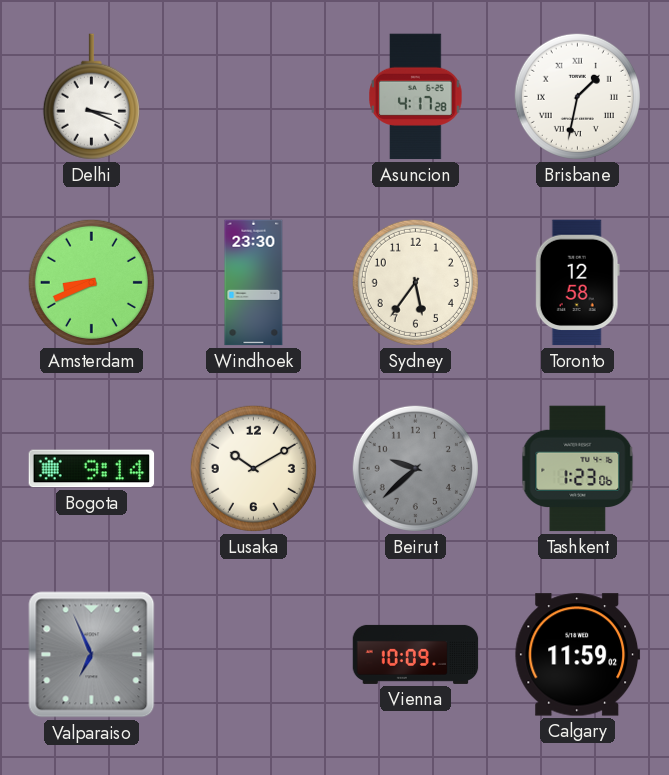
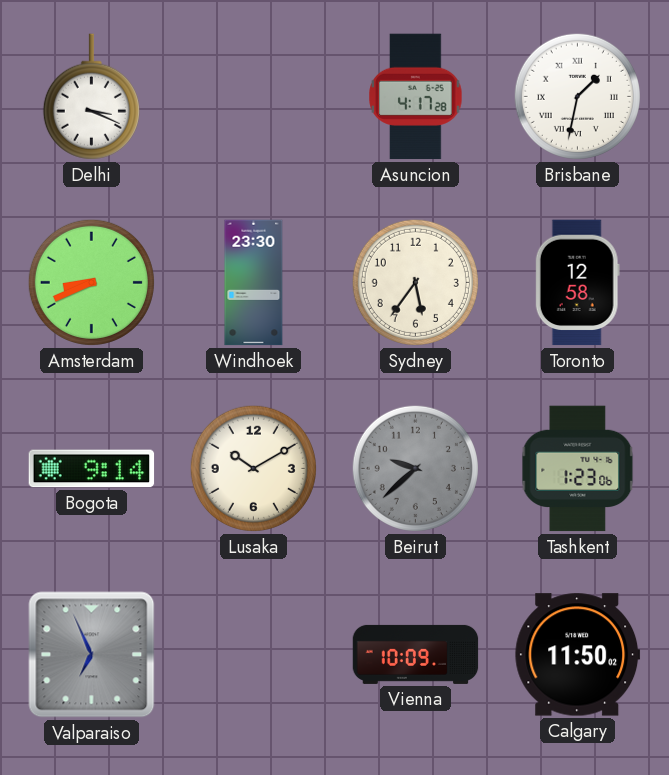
Calgary: 11:59 -> 11:50 (578, 655)
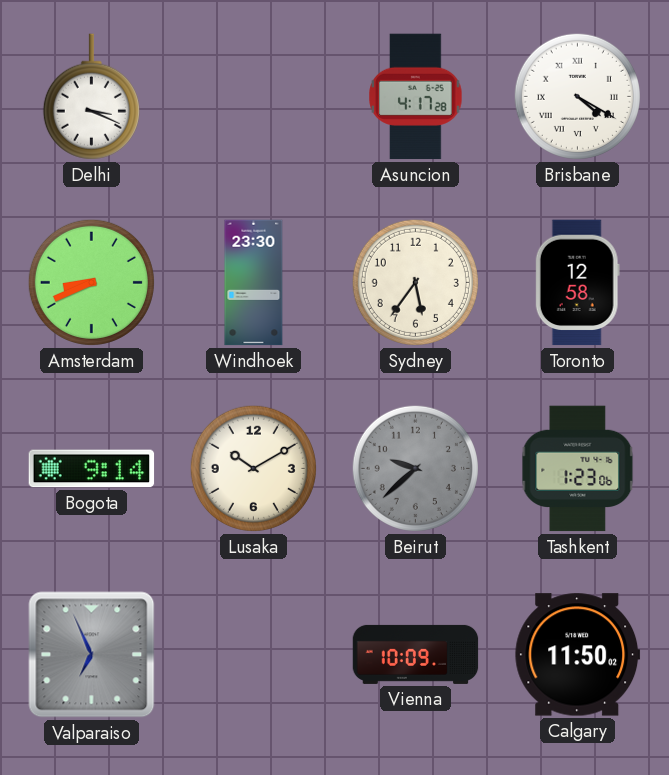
Brisbane: 1:32 -> 4:20 (577, 96)
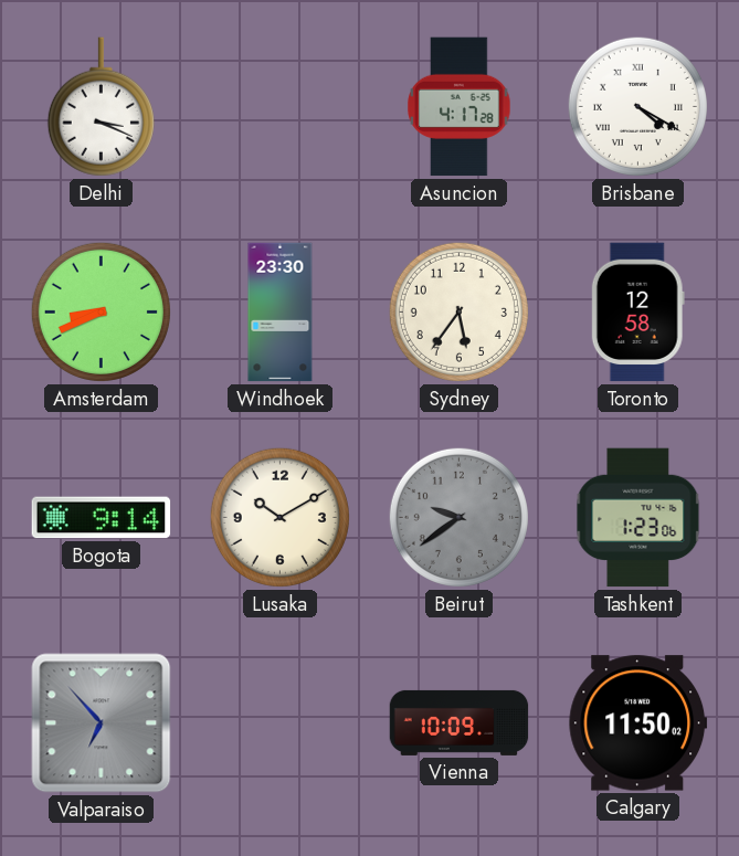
Beirut: 9:38 -> 9:39 (458, 517)
Valparaiso: 6:56 -> 6:53 (102, 723)
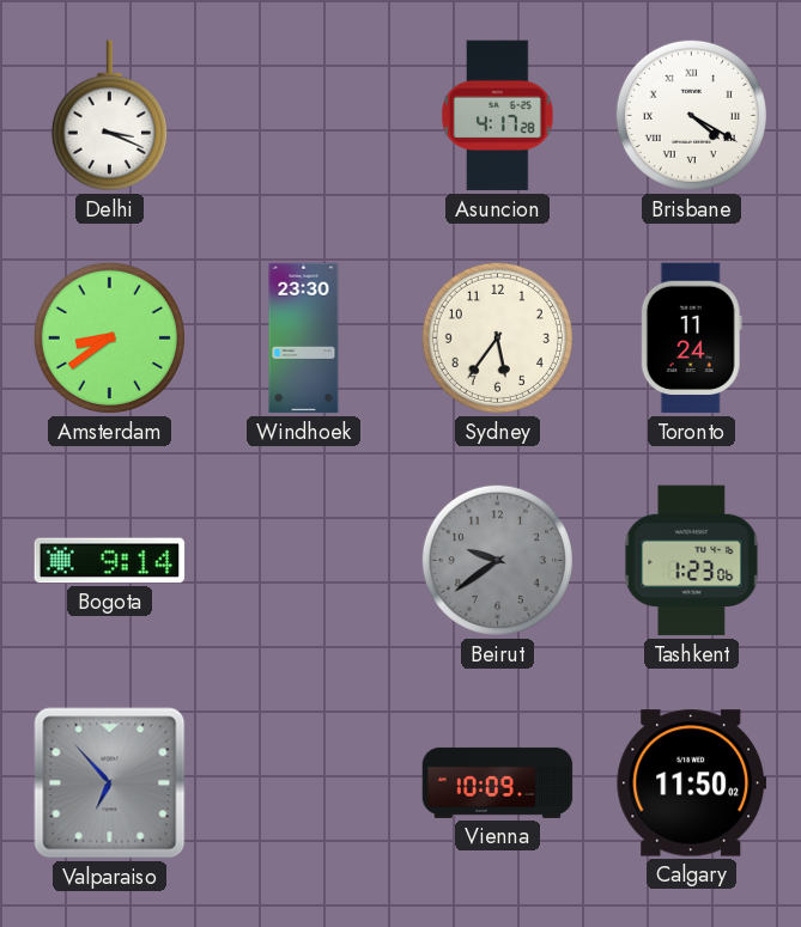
Amsterdam: 8:41 -> 8:39 (109, 337)
Toronto: 12:58 -> 11:24 (691, 339)
Lusaka: 10:10 -> none (279, 517)
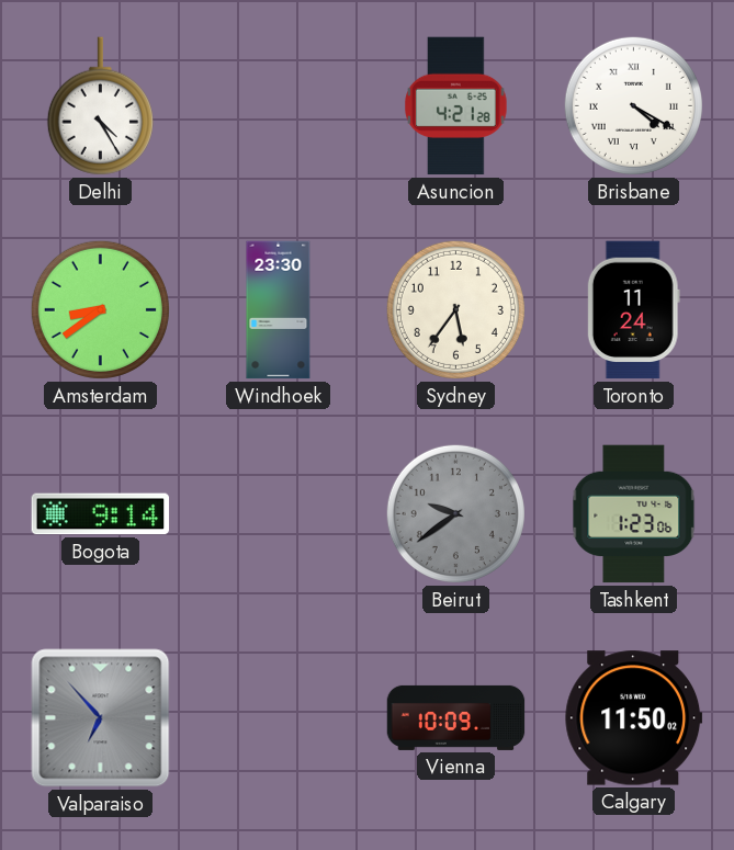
Delhi: 3:19 -> 4:25 (100, 106)
Asuncion: 4:17 -> 4:21 (456, 106)
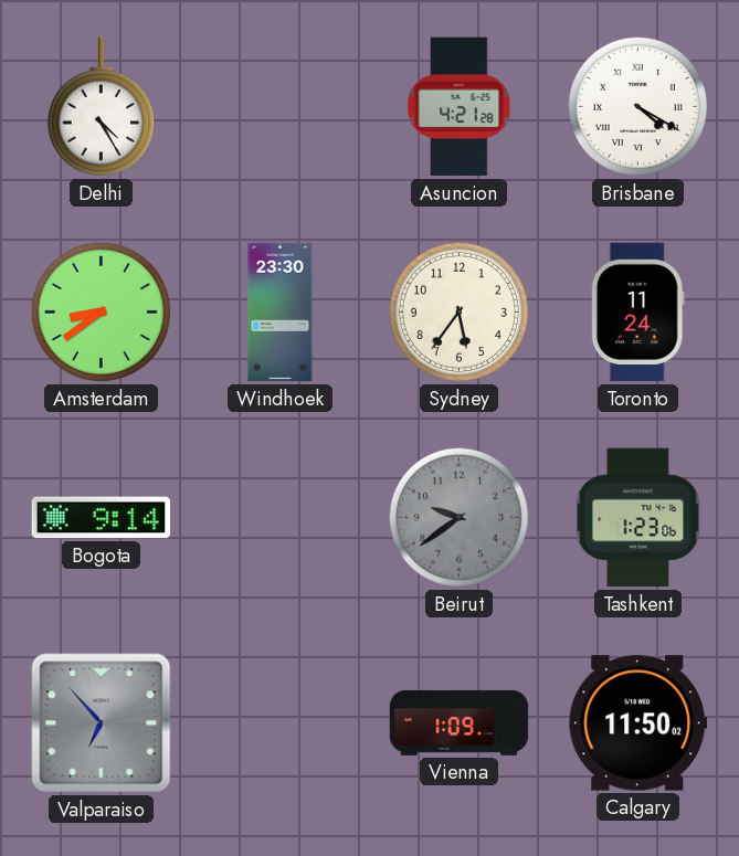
Vienna: 10:09 -> 1:09 (460, 722)
